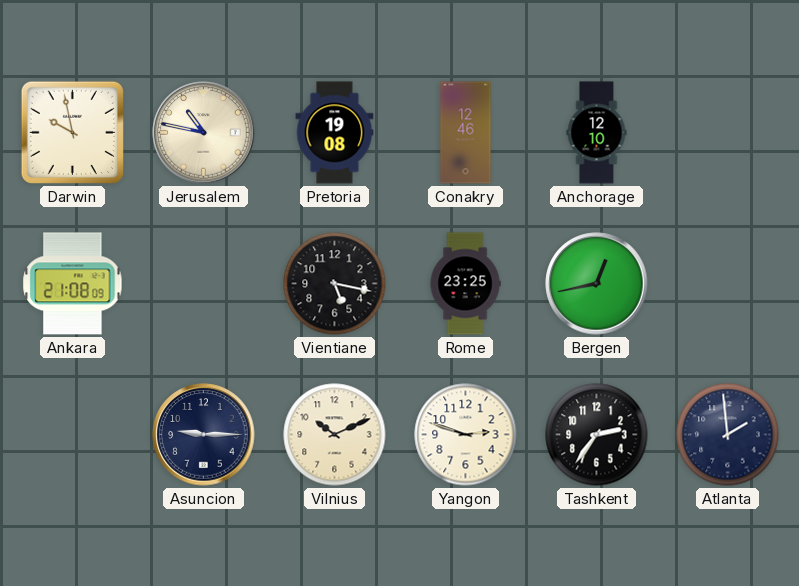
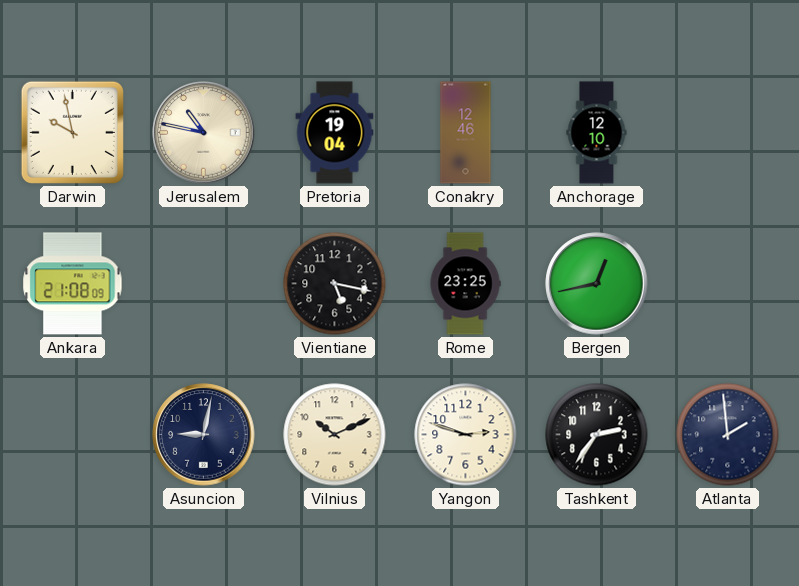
Pretoria: 19:08 -> 19:04 (335, 133)
Asuncion: 9:15 -> 9:02 (204, 435)
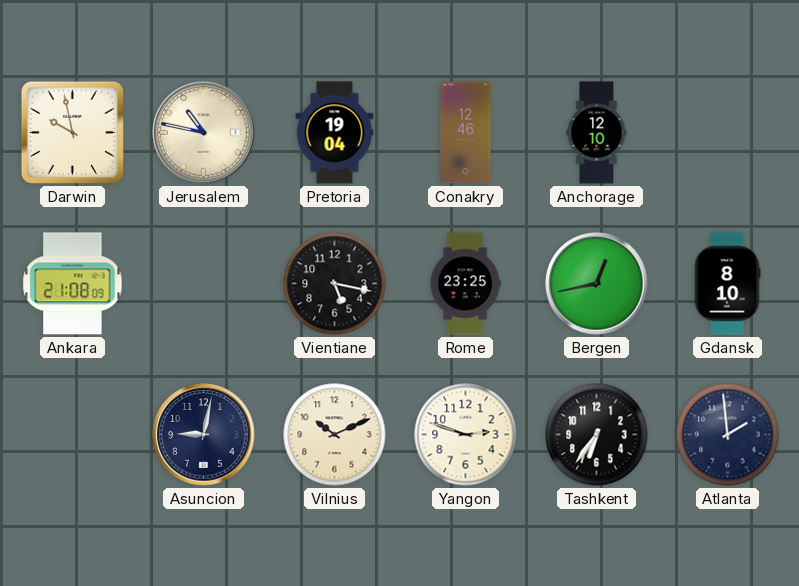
Gdansk: none -> 8:10 (727, 284)
Tashkent: 2:36 -> 6:36 (597, 435)
